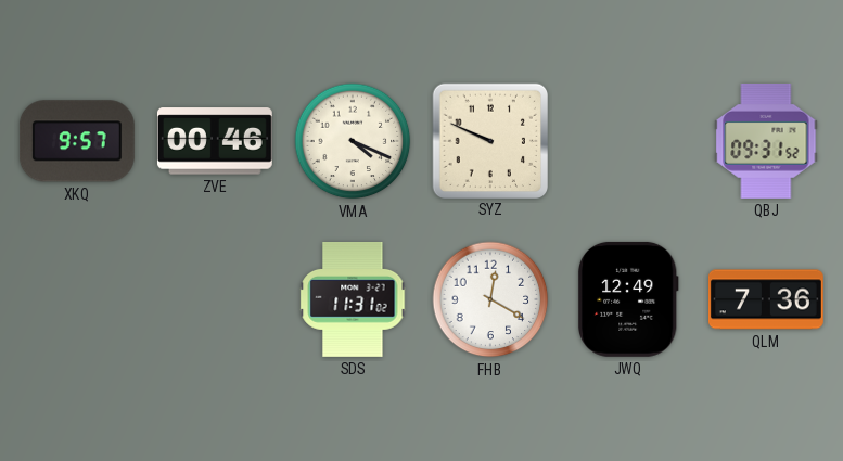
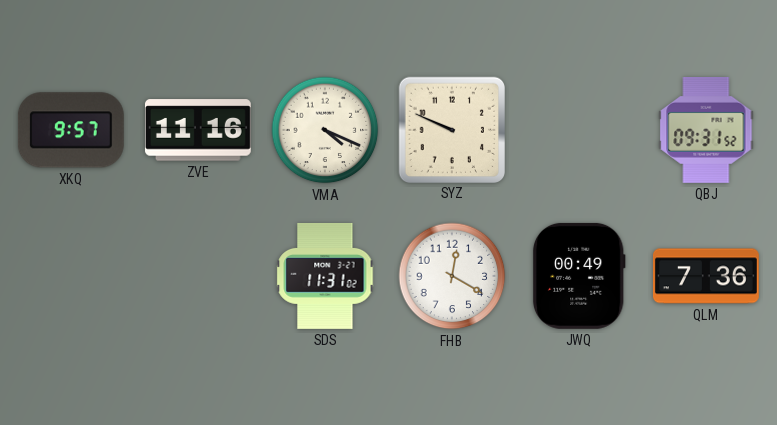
ZVE: 00:46 -> 11:16 (198, 130)
JWQ: 12:49 -> 00:49 (579, 276)
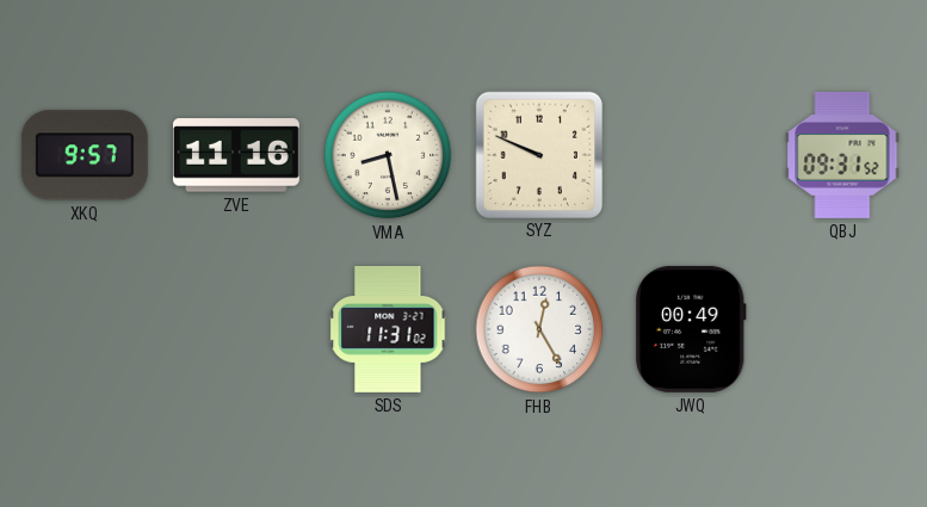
VMA: 4:19 -> 8:28 (388, 155)
FHB: 12:20 -> 12:25 (539, 329)
QLM: 7:36 -> none (706, 276)
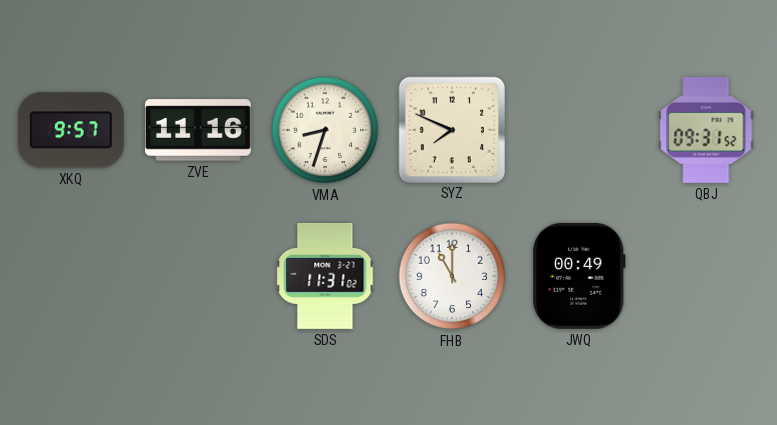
VMA: 8:28 -> 8:33 (325, 130)
SYZ: 9:49 -> 7:49 (451, 129)
FHB: 12:25 -> 11:00 (452, 276)
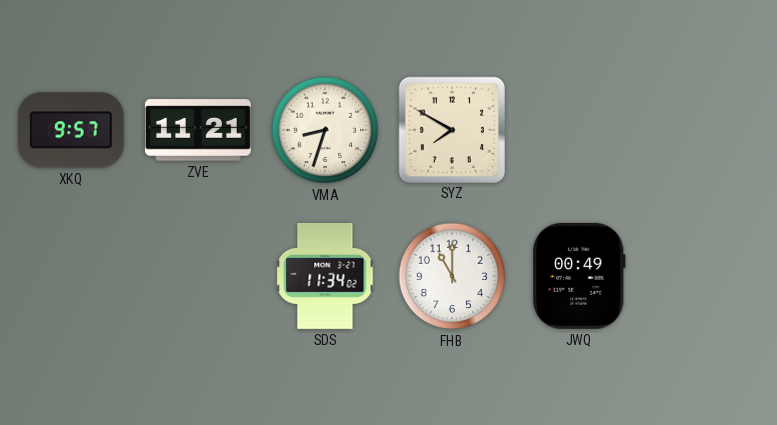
ZVE: 11:16 -> 11:21 (198, 130)
SYZ: 7:49 -> 7:50 (451, 129)
QBJ: 09:31 -> none (706, 130)
SDS: 11:31 -> 11:34 (325, 276)
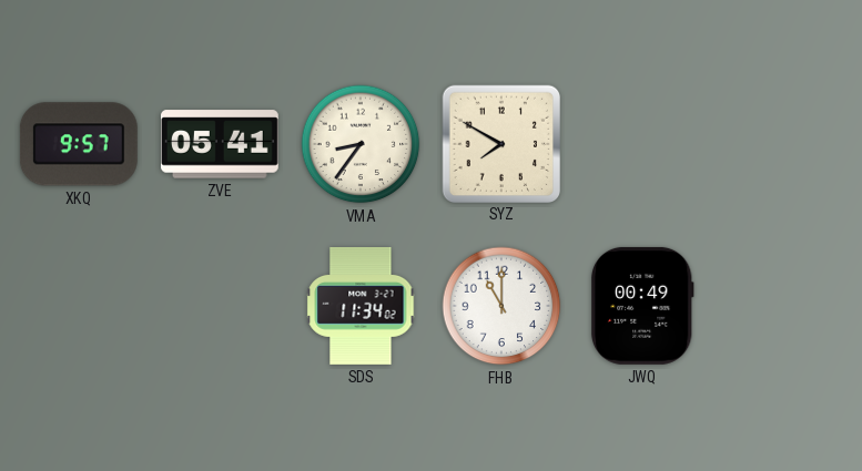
ZVE: 11:21 -> 05:41 (220, 144)
VMA: 8:33 -> 8:36 (361, 144)
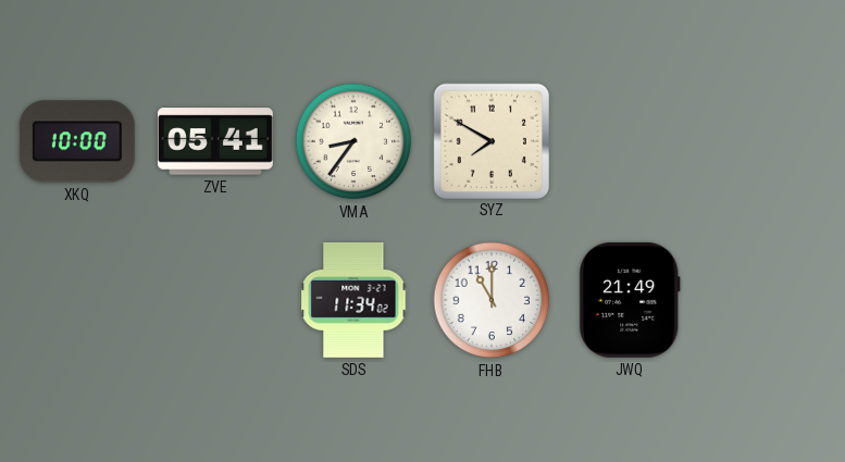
XKQ: 9:57 -> 10:00 (77, 141)
JWQ: 00:49 -> 21:49 (630, 300)
